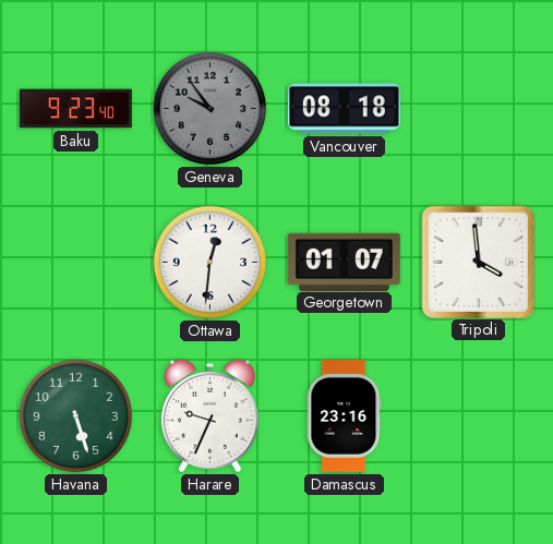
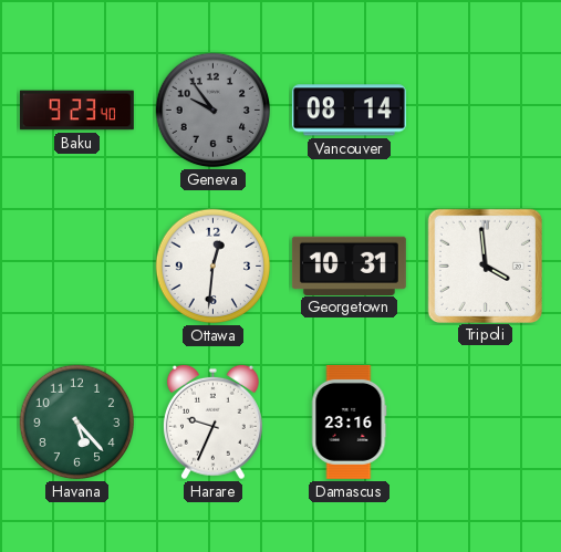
Vancouver: 08:18 -> 08:14 (349, 111)
Georgetown: 01:07 -> 10:31 (349, 265)
Havana: 5:27 -> 5:23 (77, 423)
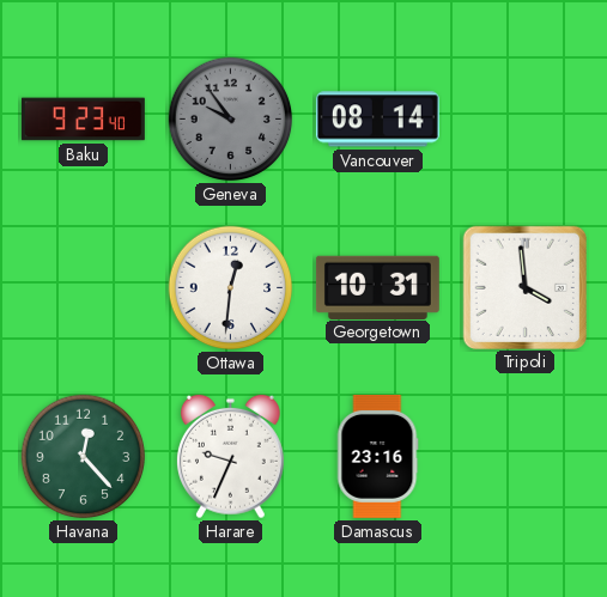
Havana: 5:23 -> 12:23 (84, 457)
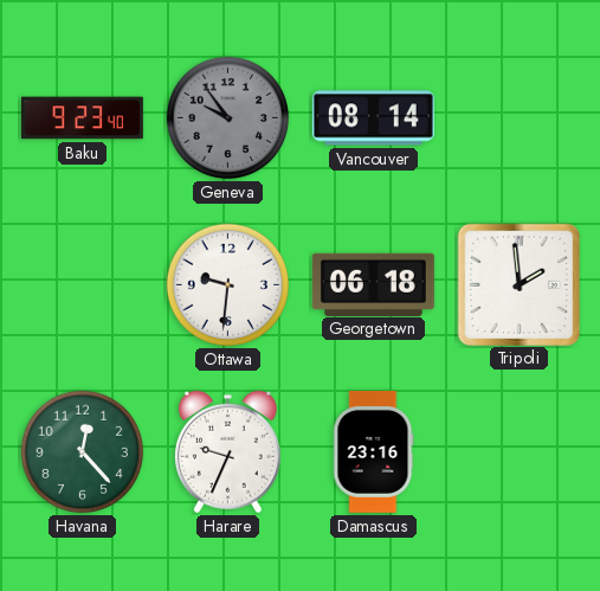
Ottawa: 12:31 -> 9:31 (228, 285)
Georgetown: 10:31 -> 06:18 (373, 284)
Tripoli: 3:59 -> 1:59 (518, 284)
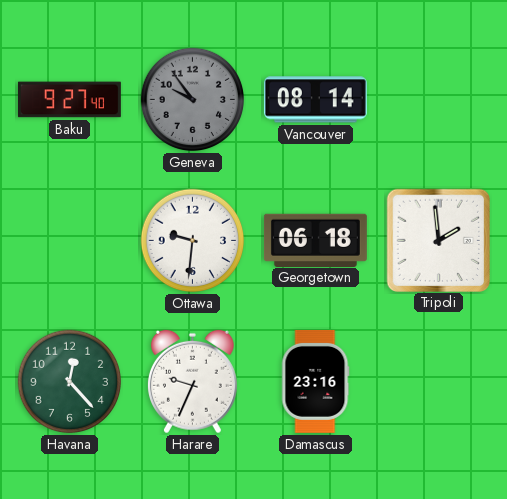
Baku: 9:23 -> 9:27 (69, 100)
